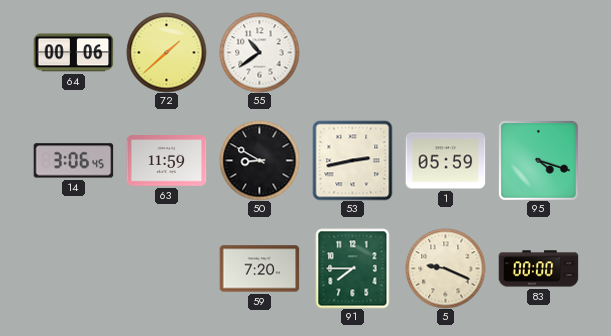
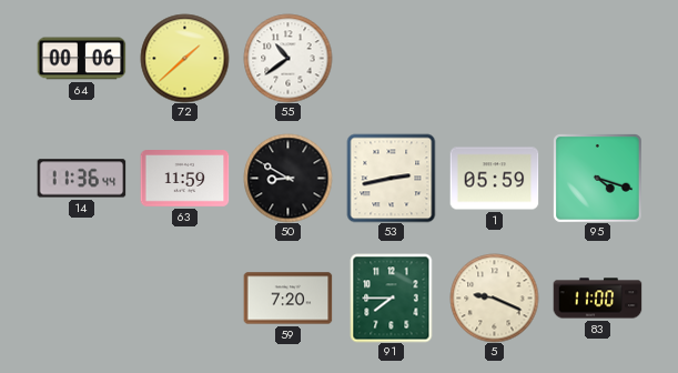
14: 3:06 -> 11:36 (81, 179)
83: 00:00 -> 11:00 (597, 299)
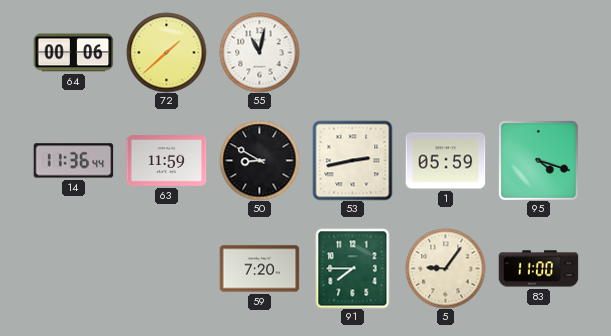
55: 10:39 -> 11:02 (259, 52)
5: 9:19 -> 9:06 (445, 268)
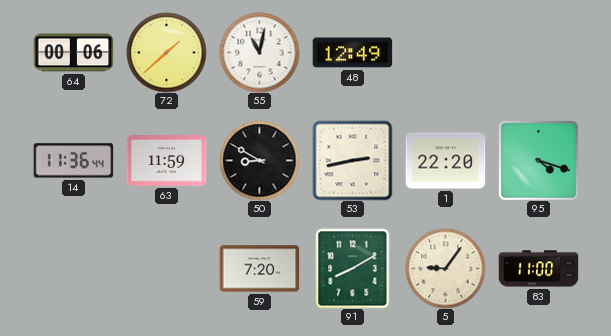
48: none -> 12:49 (352, 53)
1: 05:59 -> 22:20 (445, 161)
91: 7:45 -> 8:10 (353, 268)
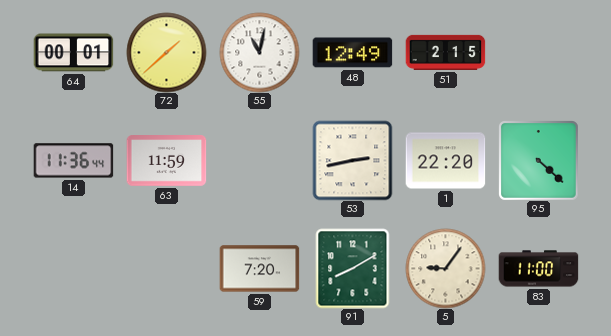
64: 00:06 -> 00:01 (73, 53)
51: none -> 2:15 (445, 52)
50: 8:50 -> none (259, 160)
95: 4:18 -> 4:22 (539, 161)
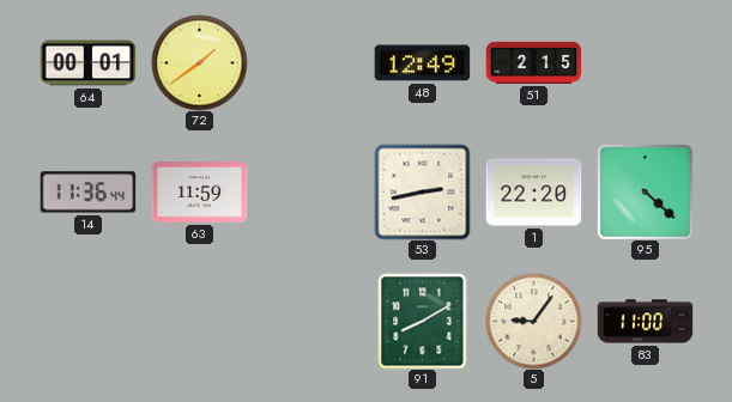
72: 1:38 -> 1:39 (199, 62)
55: 11:02 -> none (259, 52)
59: 7:20 -> none (259, 269)
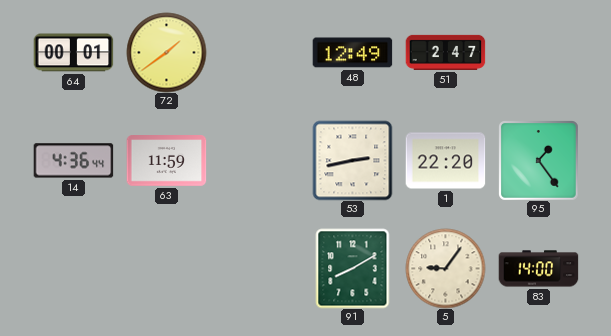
51: 2:15 -> 2:47 (445, 52)
14: 11:36 -> 4:36 (73, 161)
95: 4:22 -> 1:24 (539, 161)
83: 11:00 -> 14:00 (538, 269)
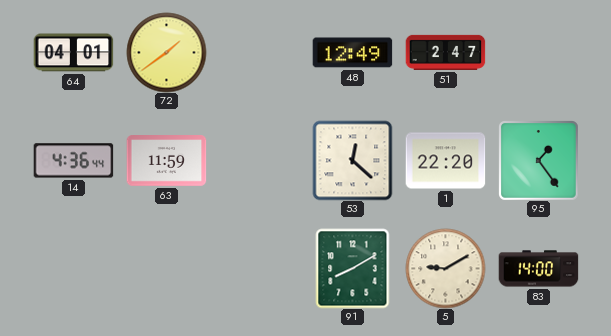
64: 00:01 -> 04:01 (73, 53)
53: 2:43 -> 12:22 (352, 160)
5: 9:06 -> 9:10 (445, 268)
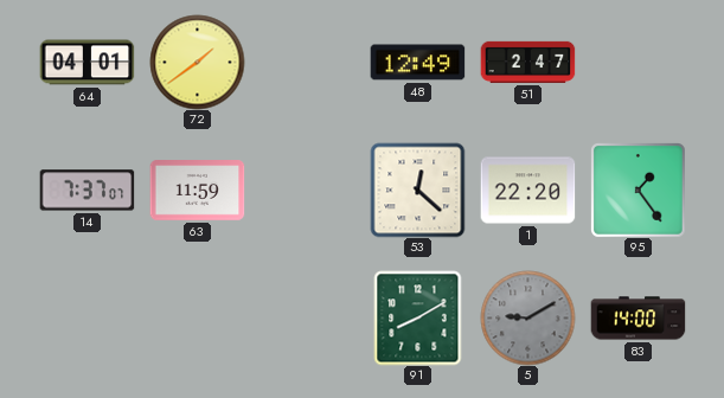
14: 4:36 -> 7:37 (87, 191)
5 dial: cream -> grey (527, 317)
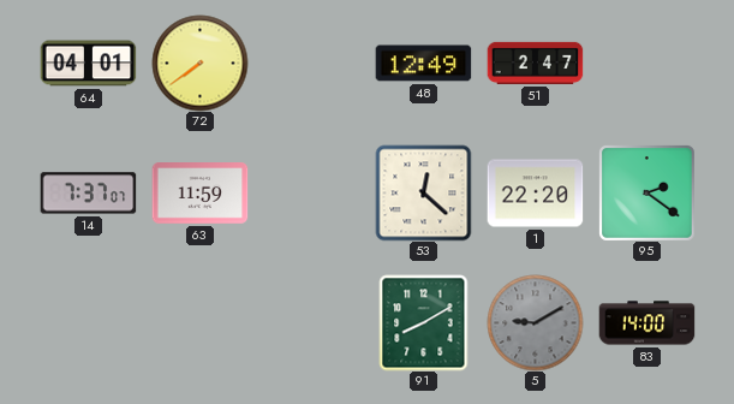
72: 1:39 -> 7:39 (199, 63)
95: 1:24 -> 2:21 (648, 194)
